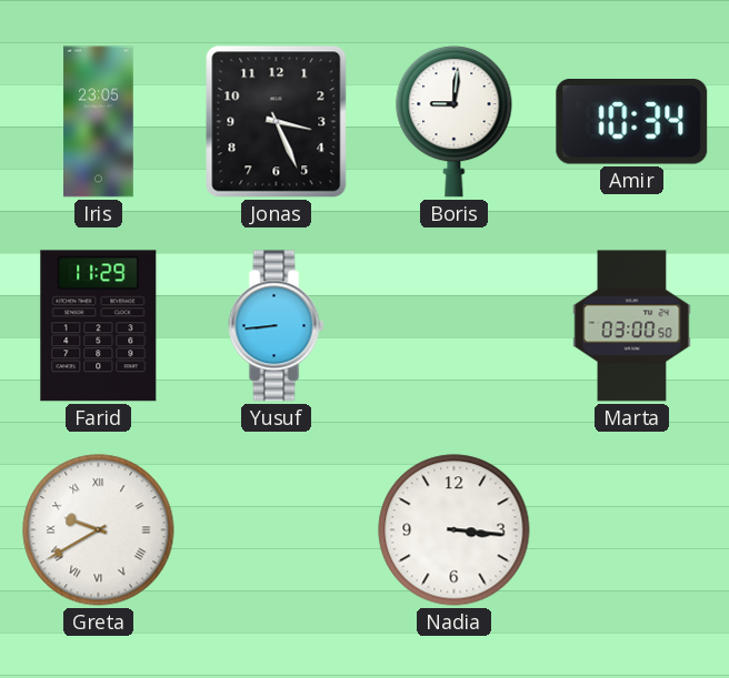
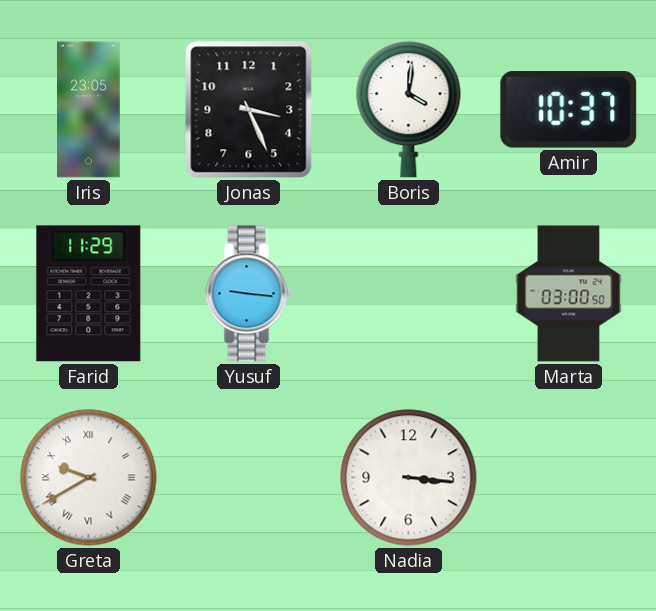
Boris: 9:01 -> 4:01 (409, 110)
Amir: 10:34 -> 10:37 (569, 110)
Yusuf: 8:44 -> 9:16 (249, 294)
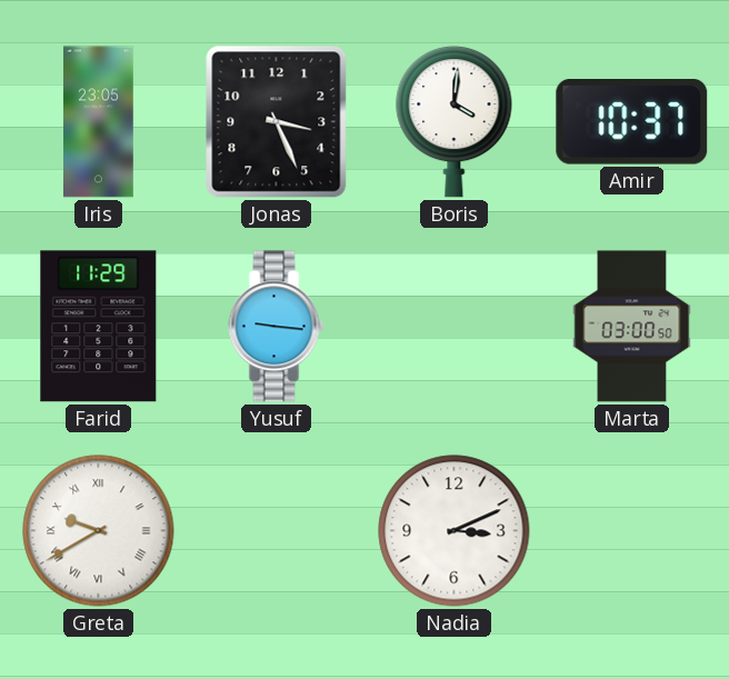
Nadia: 3:16 -> 3:11 (455, 531)
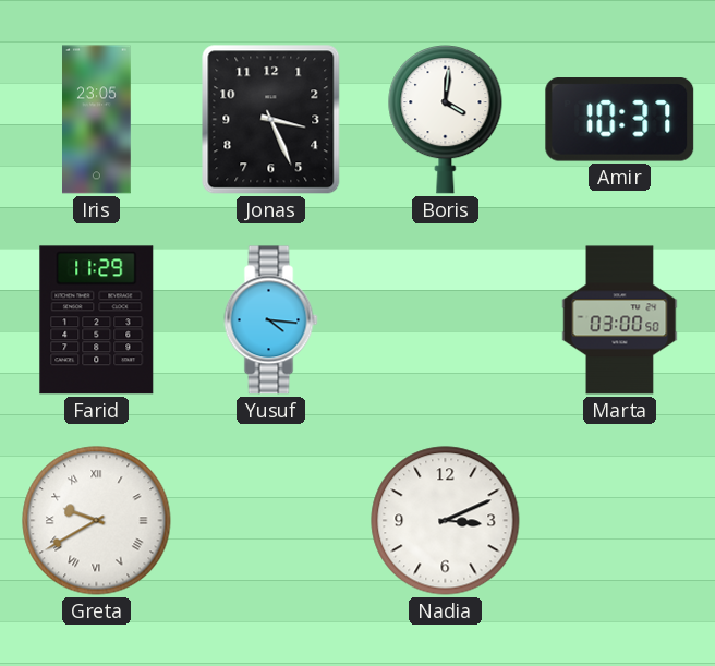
Yusuf: 9:16 -> 4:16 (271, 320)
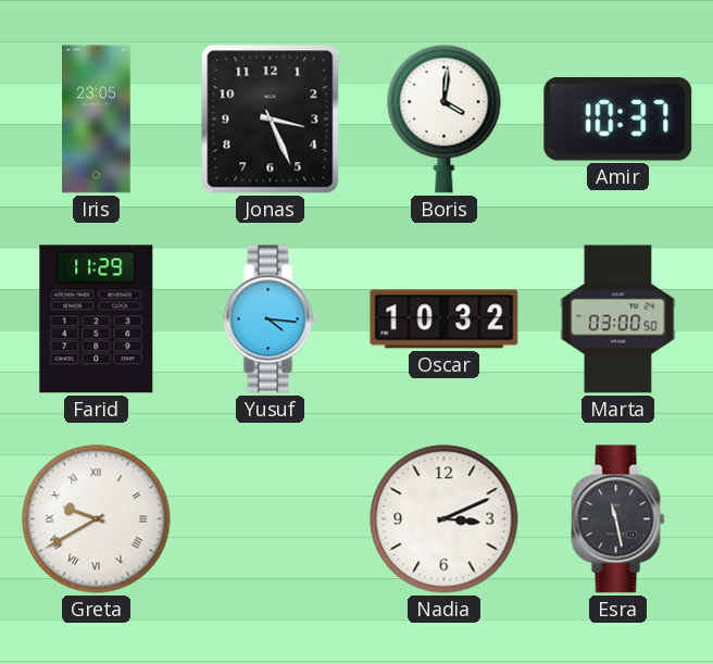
Oscar: none -> 10:32 (445, 320)
Esra: none -> 11:28 (618, 519)
